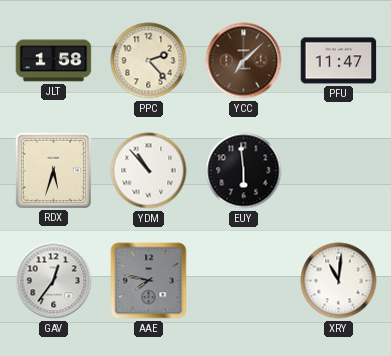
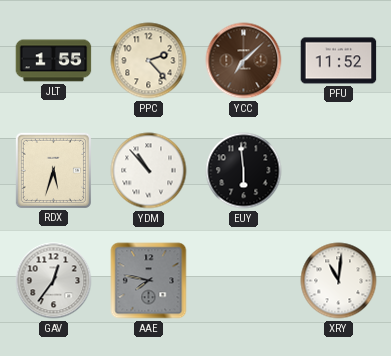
JLT: 1:58 -> 1:55 (54, 61)
PFU: 11:47 -> 11:52 (339, 61)
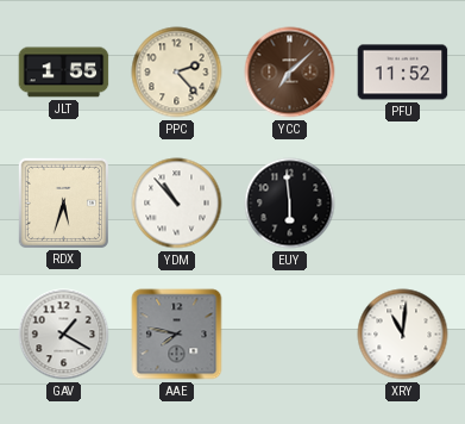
GAV: 12:36 -> 1:20 (64, 335)
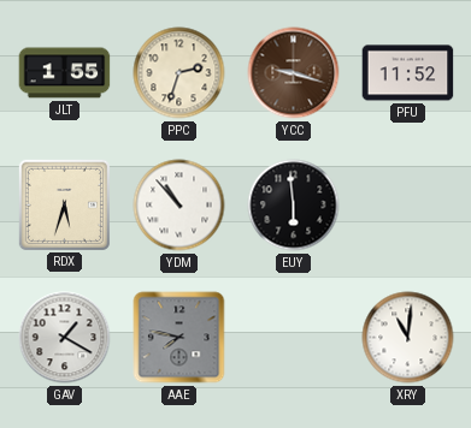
PPC: 2:23 -> 2:33 (179, 73)
YCC: 7:08 -> 9:18 (294, 73)
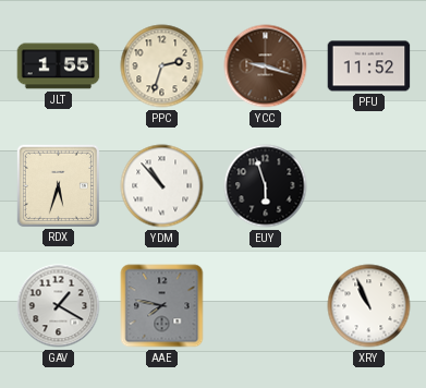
EUY: 5:59 -> 5:57 (266, 186)
XRY: 11:01 -> 10:56 (369, 306)
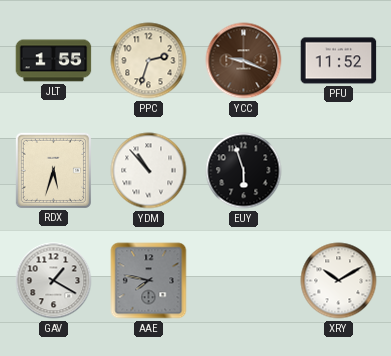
YCC: 9:18 -> 9:19 (244, 61)
XRY: 10:56 -> 10:10 (339, 281)
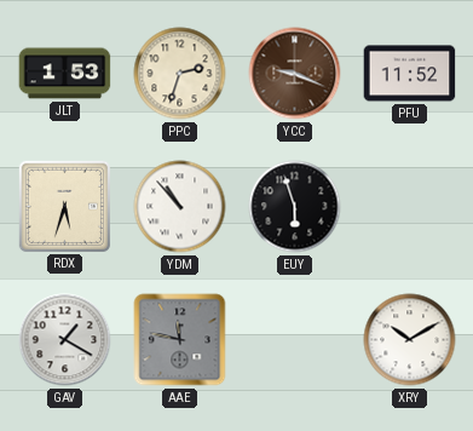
JLT: 1:55 -> 1:53 (65, 74)
AAE: 7:47 -> 11:47 (180, 340)
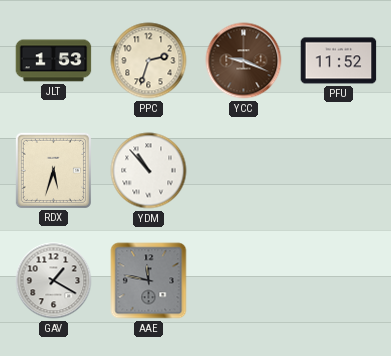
EUY: 5:57 -> none (295, 207)
XRY: 10:10 -> none (410, 340)
